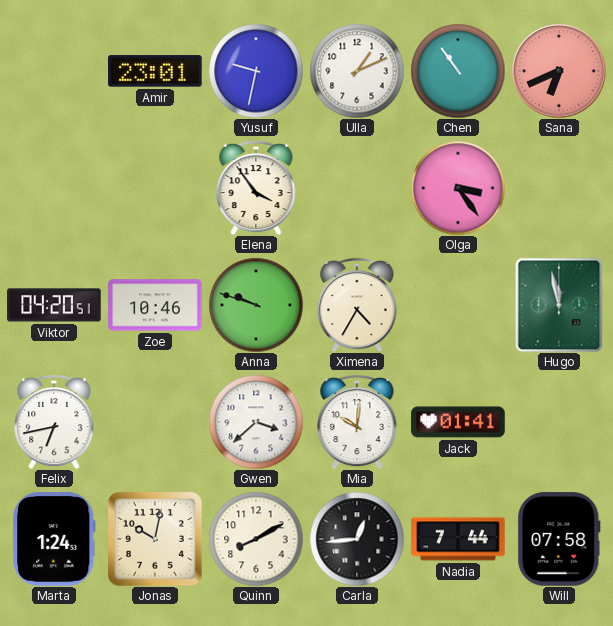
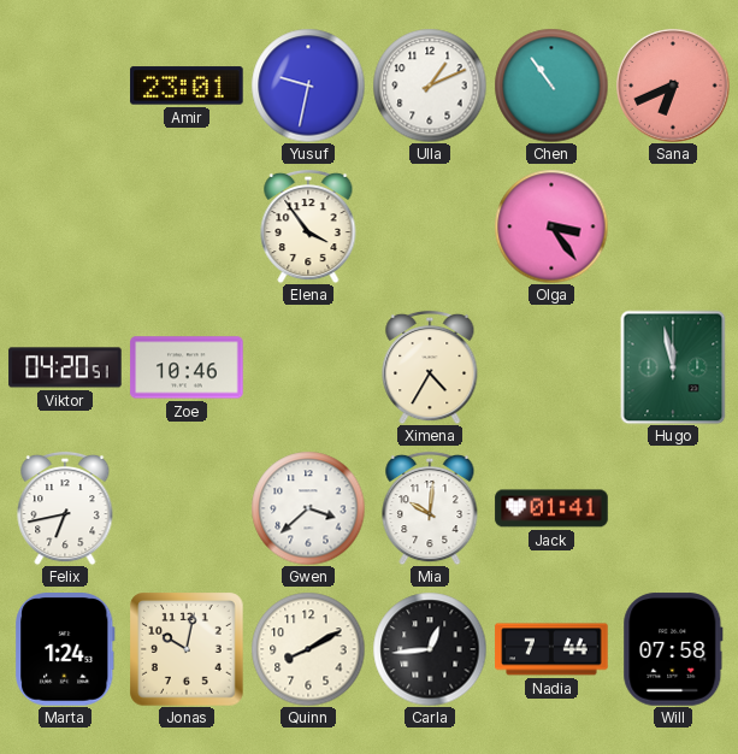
Anna: 9:48 -> none (256, 305)
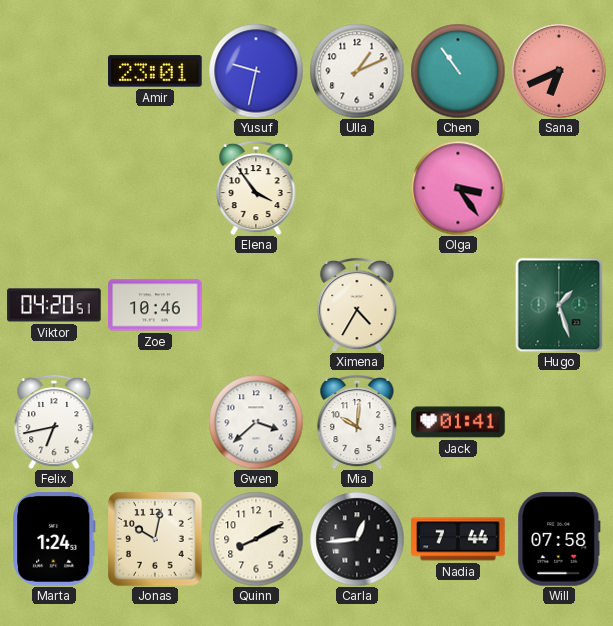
Hugo: 11:58 -> 1:27 (559, 305)
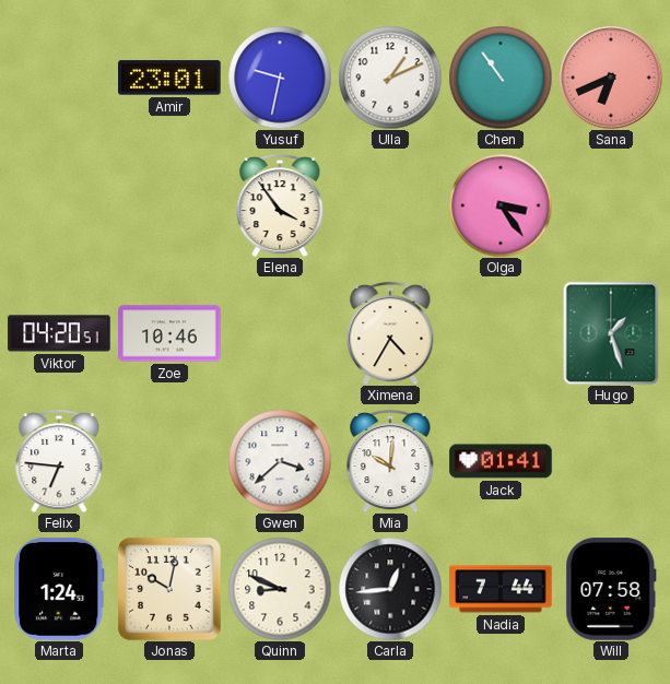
Felix: 6:43 -> 6:46 (59, 461)
Quinn: 8:10 -> 8:49 (280, 589)
